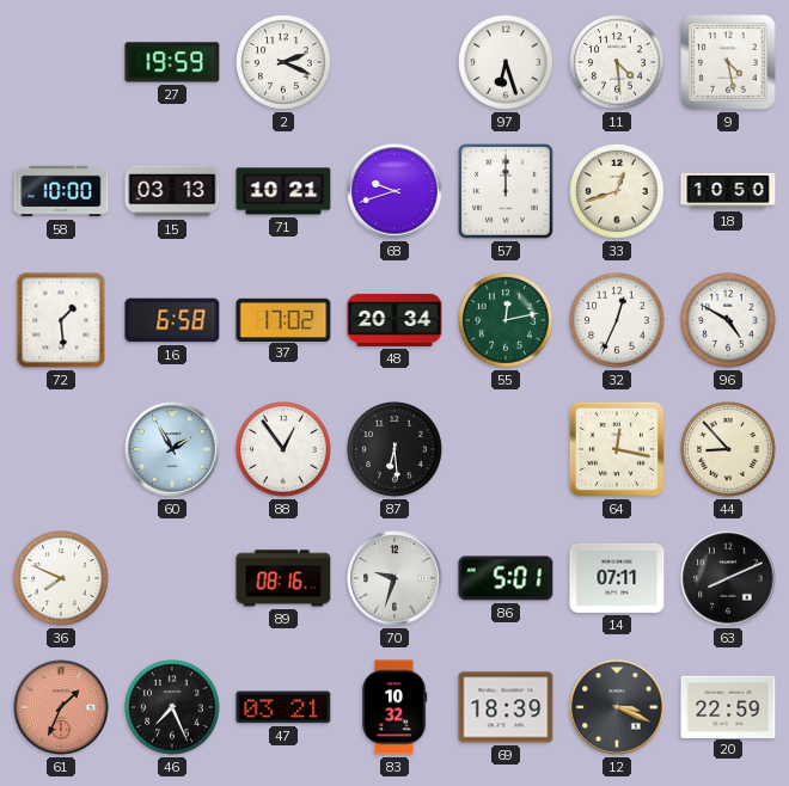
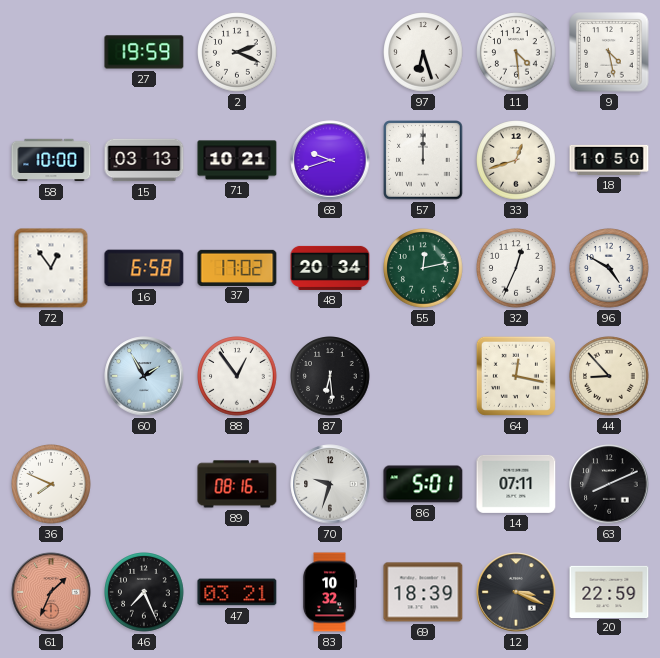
72: 1:29 -> 12:54 (51, 268)
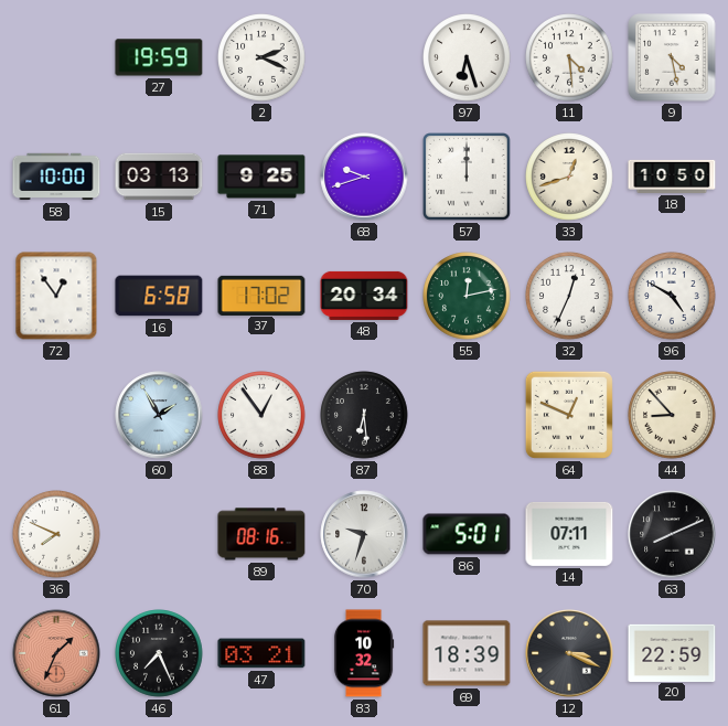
71: 10:21 -> 9:25 (261, 177)
64: 12:17 -> 12:49 (569, 415)
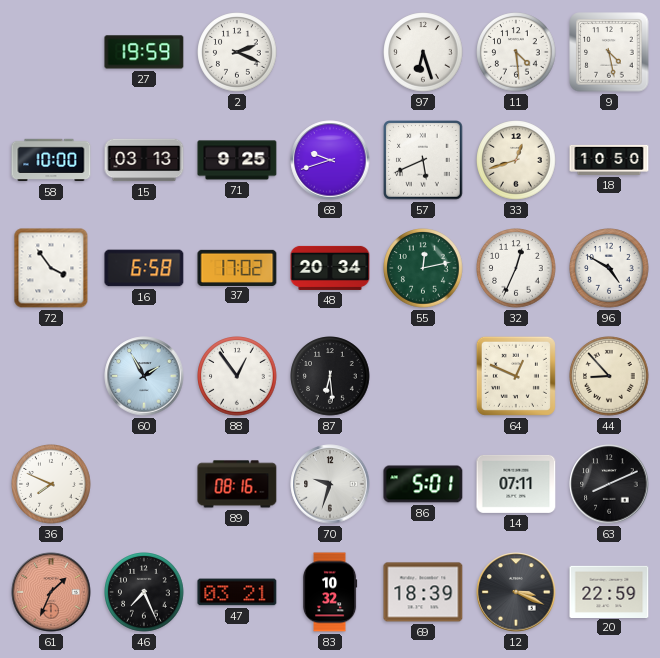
57: 12:00 -> 5:41 (423, 160)
72: 12:54 -> 3:54 (51, 268)
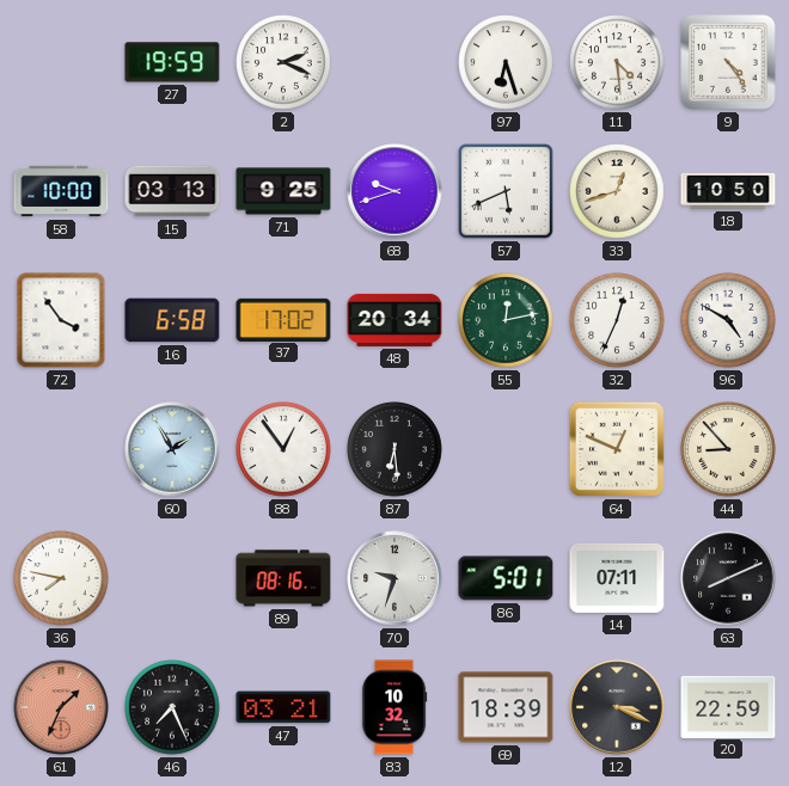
9: 4:28 -> 4:24 (728, 62)
36: 7:49 -> 7:47 (61, 578)
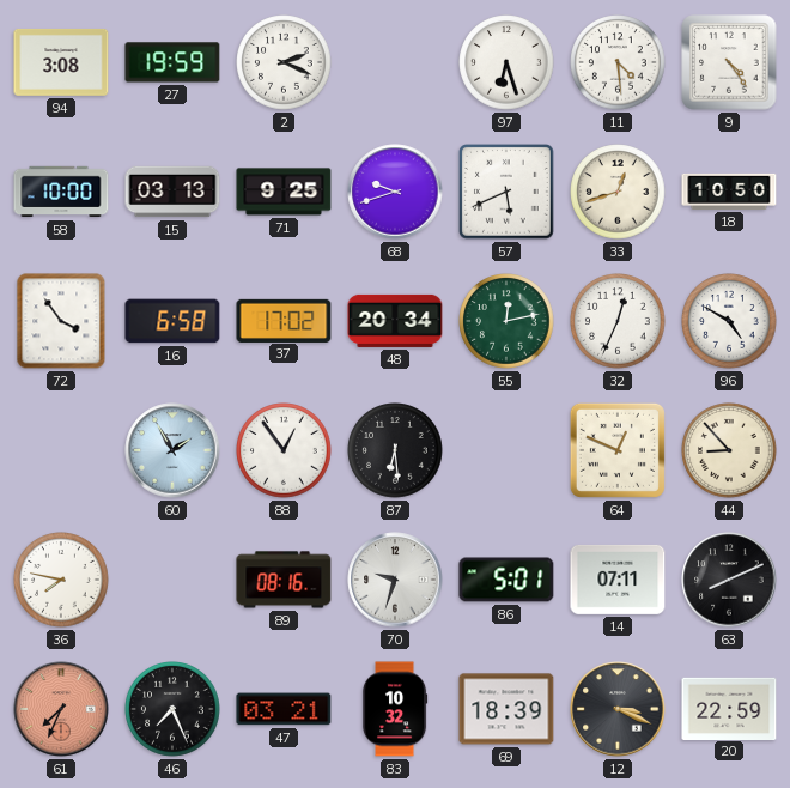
94: none -> 3:08 (61, 62)
61: 1:34 -> 7:34 (61, 709)
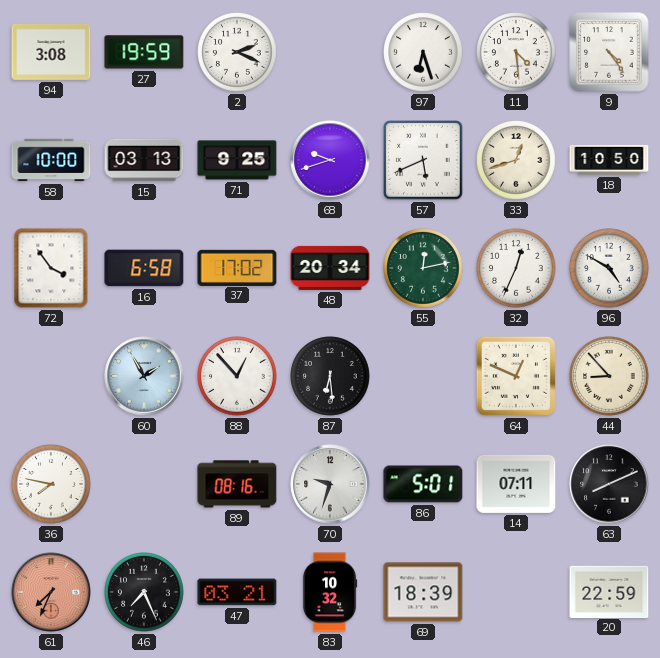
88: 12:54 -> 12:53 (237, 376)
12: 3:19 -> none (618, 709)
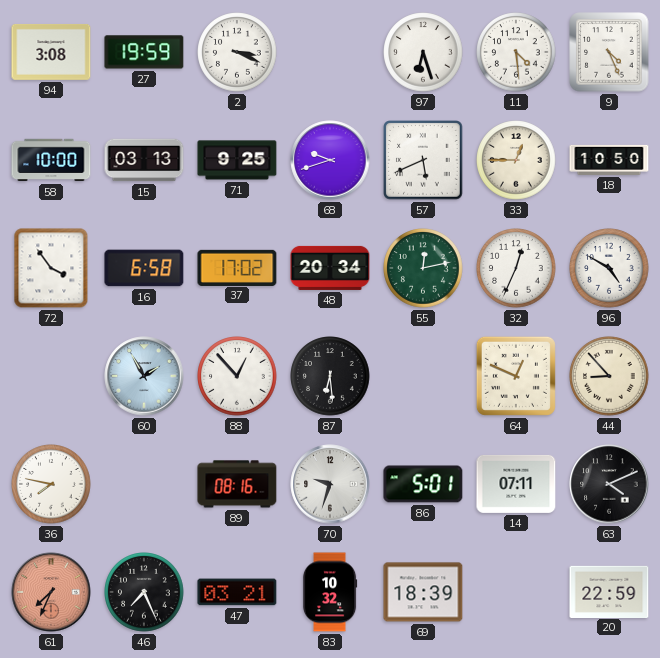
2: 2:19 -> 3:19 (237, 52)
9: 4:24 -> 4:26 (609, 52)
33: 12:42 -> 12:45 (516, 160)
63: 8:11 -> 4:11 (609, 484)
